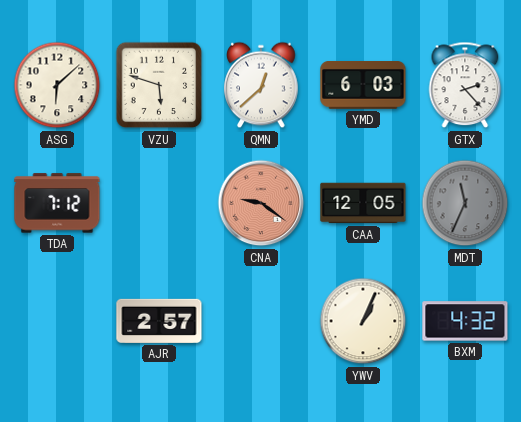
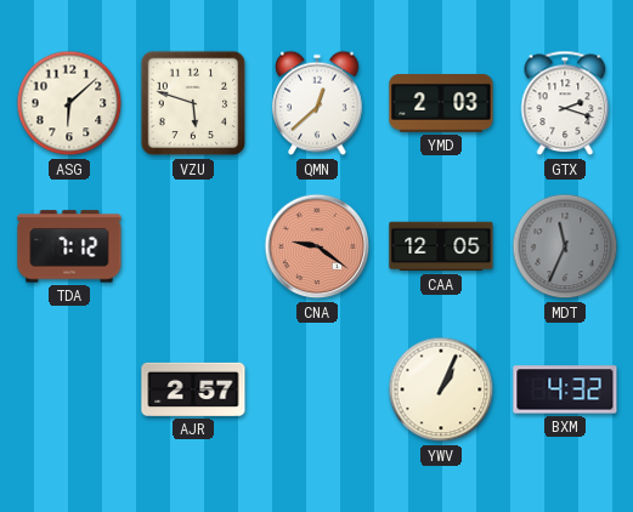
YMD: 6:03 -> 2:03 (441, 104)
GTX: 2:23 -> 2:18 (565, 103)
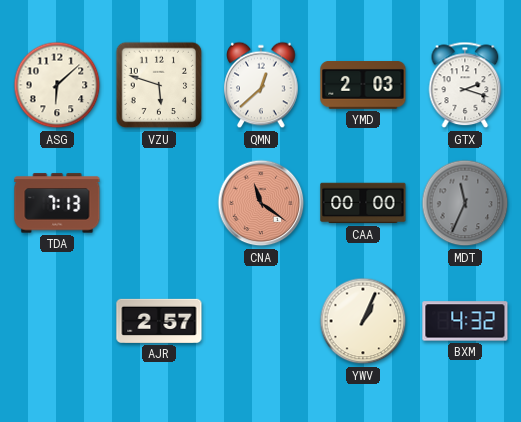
TDA: 7:12 -> 7:13 (57, 203)
CNA: 9:21 -> 11:21 (261, 203)
CAA: 12:05 -> 00:00 (363, 203)
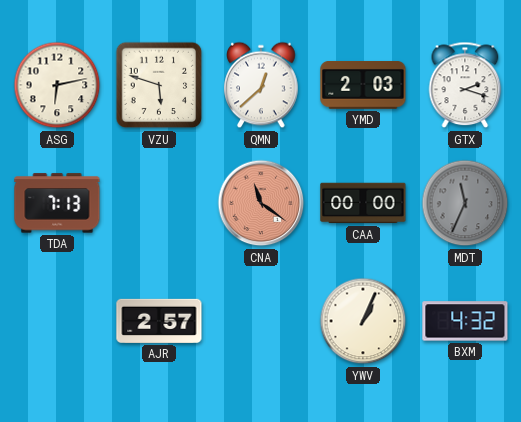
ASG: 6:08 -> 6:13 (57, 85)
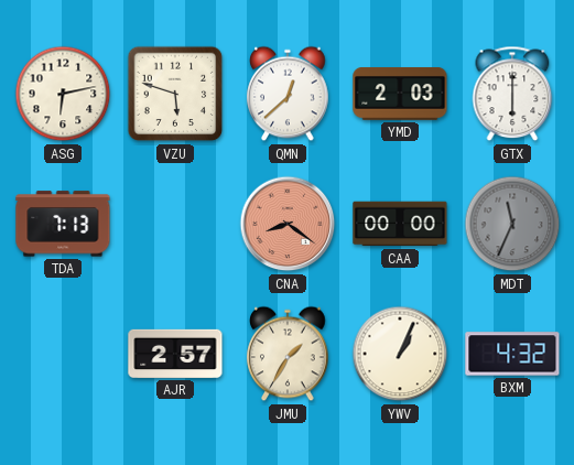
GTX: 2:18 -> 6:00 (512, 94)
CNA: 11:21 -> 8:21 (288, 224)
JMU: none -> 1:35 (288, 354)
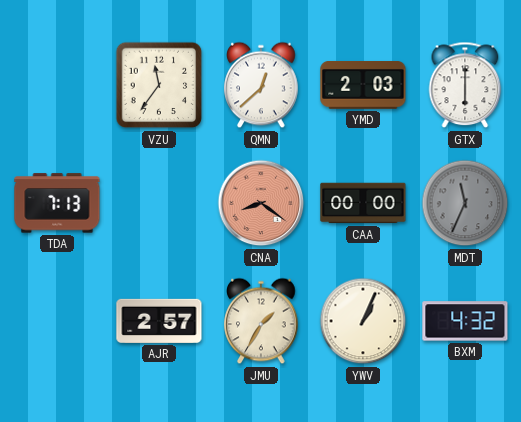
ASG: 6:13 -> none (63, 94)
VZU: 5:48 -> 11:36 (159, 85)
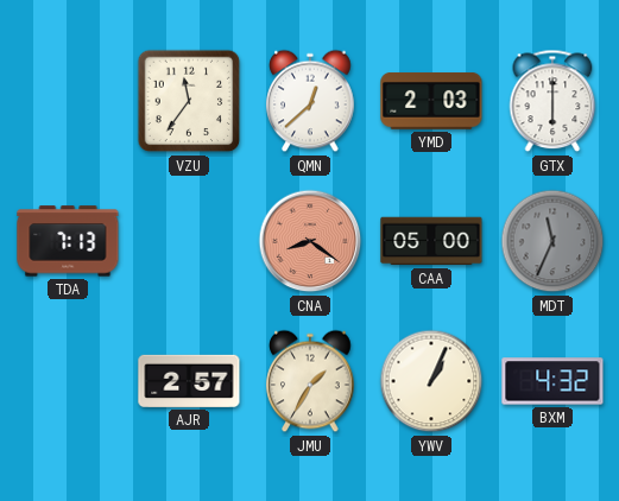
CAA: 00:00 -> 05:00 (431, 241)
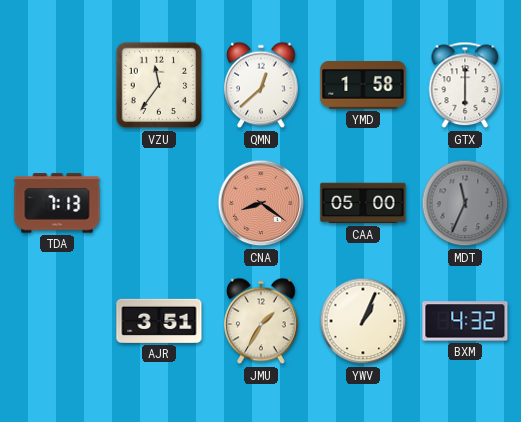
YMD: 2:03 -> 1:58 (363, 86)
AJR: 2:57 -> 3:51 (159, 321)
